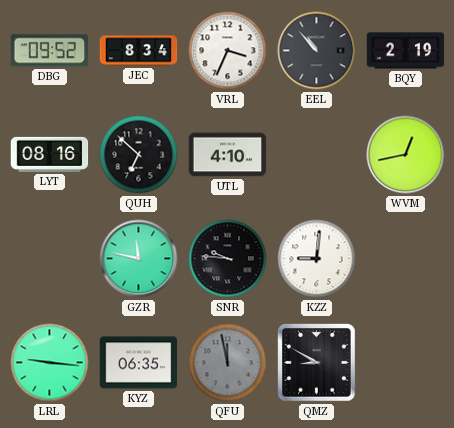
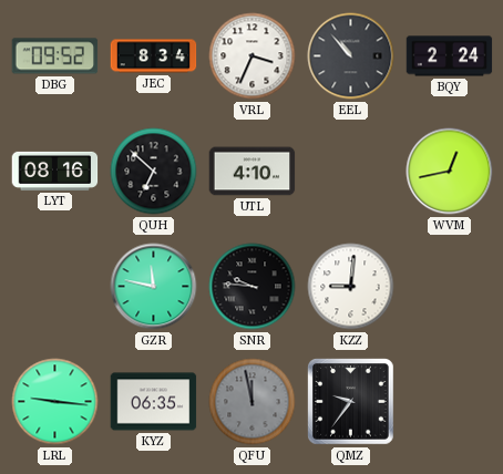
BQY: 2:19 -> 2:24 (450, 56)
QMZ: 8:50 -> 9:36 (351, 402)
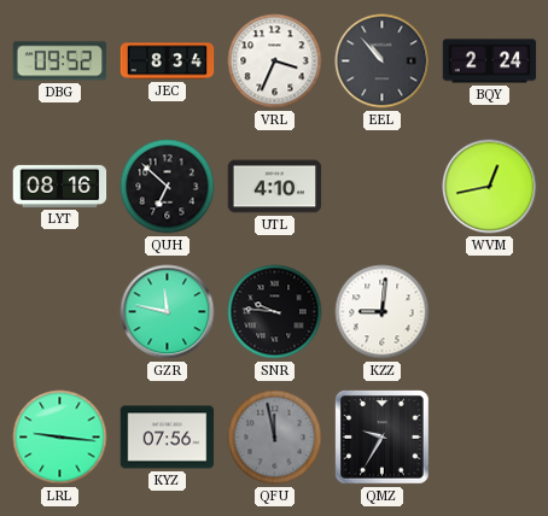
KYZ: 06:35 -> 07:56 (168, 438)
QMZ: 9:36 -> 9:35 (383, 438)
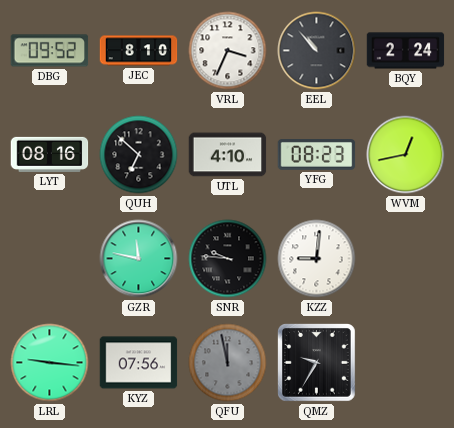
JEC: 8:34 -> 8:10 (139, 51)
YFG: none -> 08:23 (317, 155)
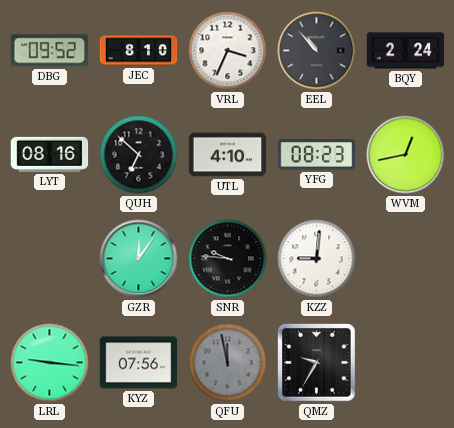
GZR: 11:47 -> 12:06 (139, 259)
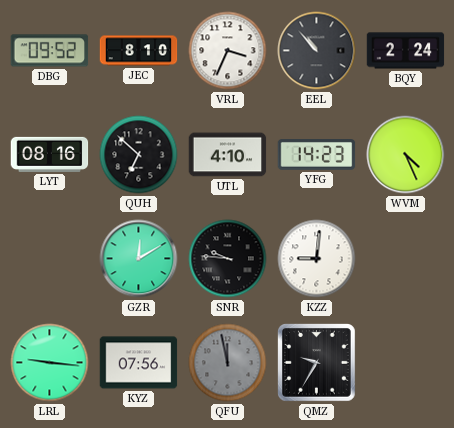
YFG: 08:23 -> 14:23 (317, 155)
WVM: 12:43 -> 4:26 (406, 155)
GZR: 12:06 -> 12:10 (139, 259)
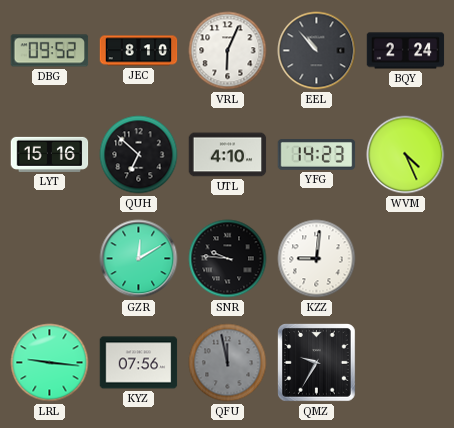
VRL: 3:34 -> 6:04 (228, 51)
LYT: 08:16 -> 15:16 (50, 154)
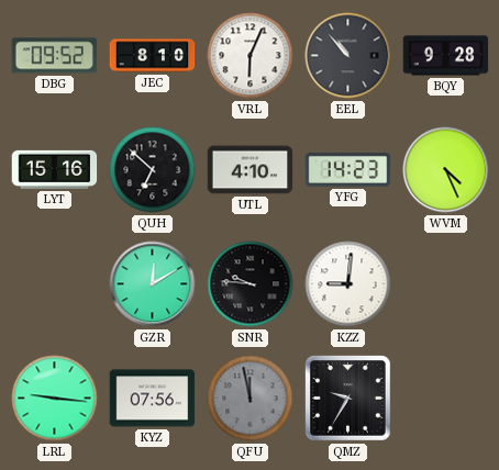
BQY: 2:24 -> 9:28 (446, 56)
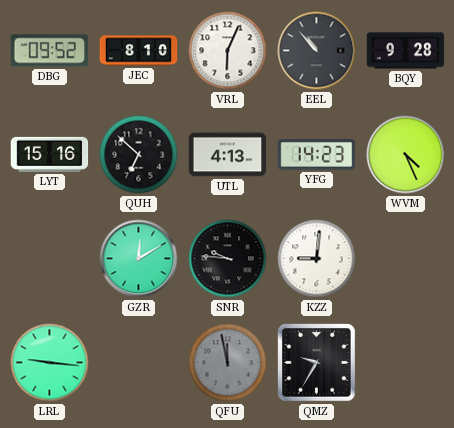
UTL: 4:10 -> 4:13 (228, 155)
KYZ: 07:56 -> none (153, 399)
